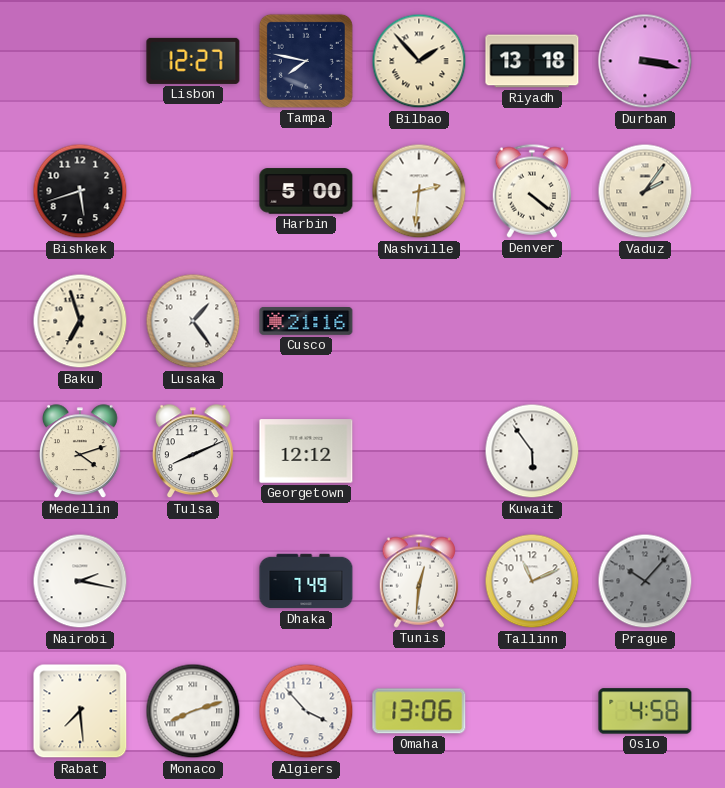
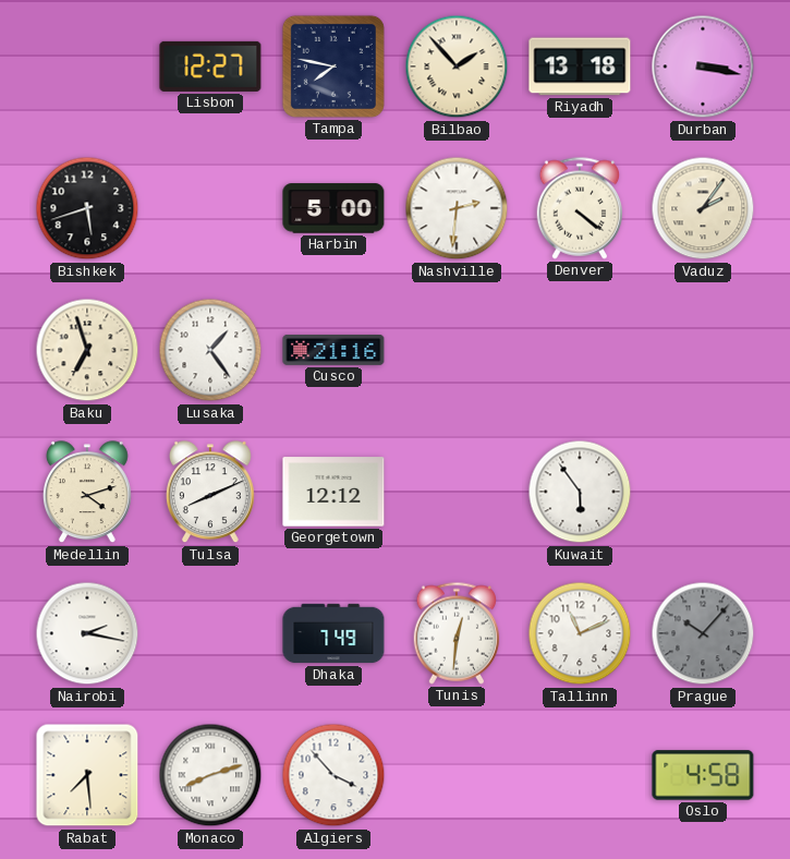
Omaha: 13:06 -> none (419, 711)
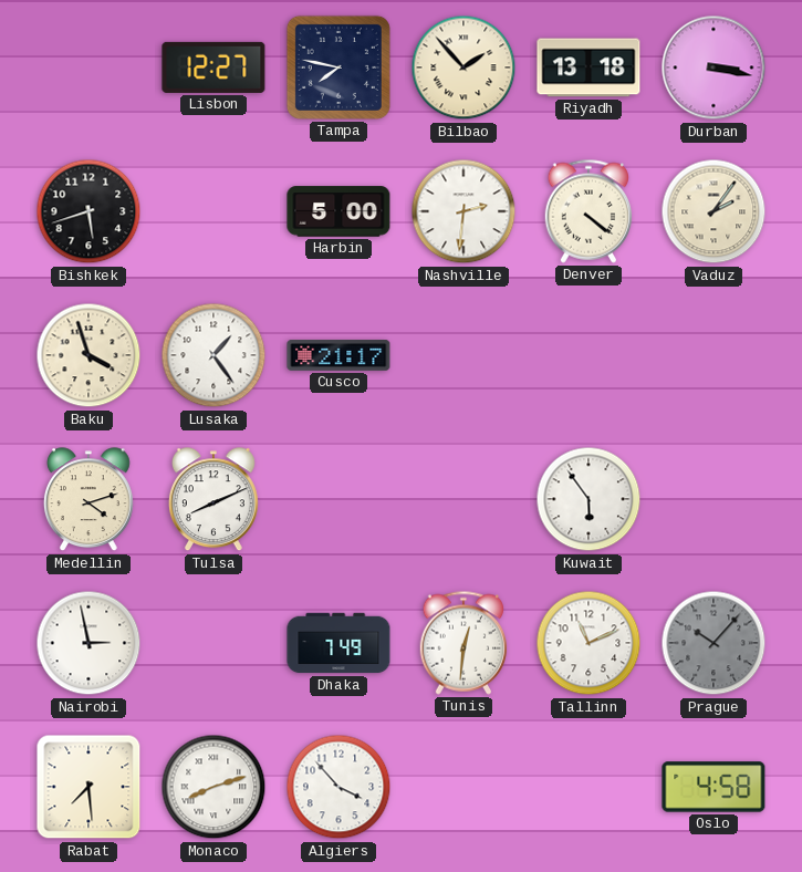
Baku: 6:57 -> 3:57 (88, 355)
Cusco: 21:16 -> 21:17 (338, 356)
Georgetown: 12:12 -> none (333, 492)
Nairobi: 2:17 -> 2:58 (88, 643)
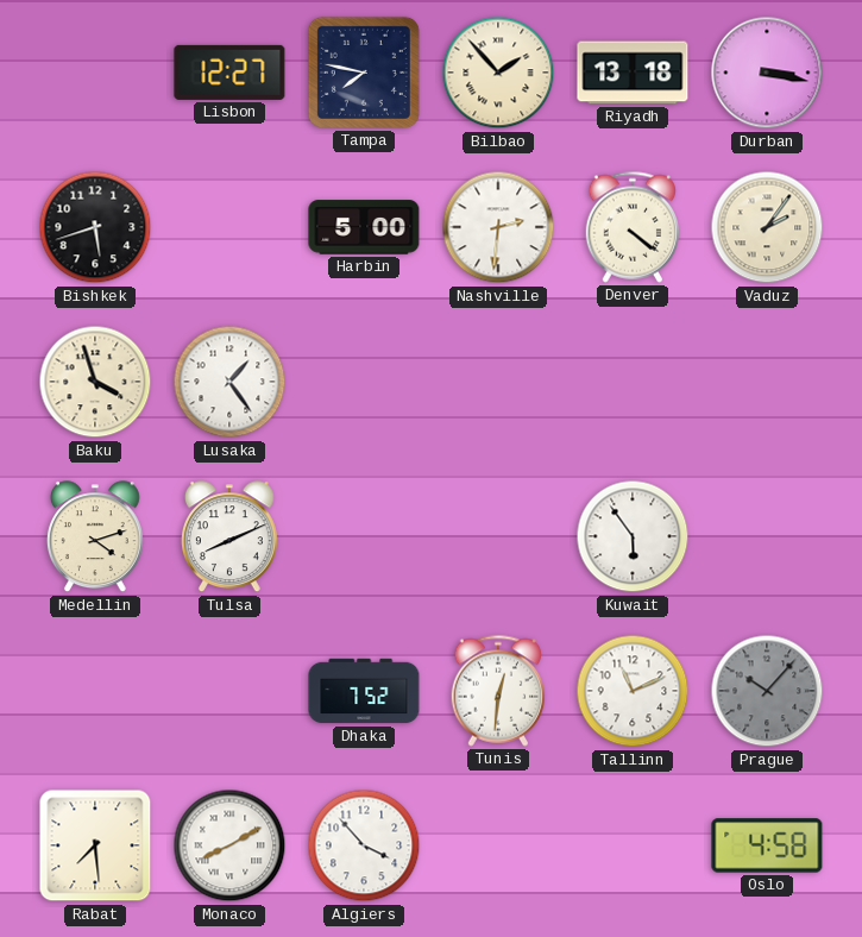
Cusco: 21:17 -> none (338, 356)
Nairobi: 2:58 -> none (88, 643)
Dhaka: 7:49 -> 7:52 (364, 691)
Monaco: 8:12 -> 8:10 (229, 845)
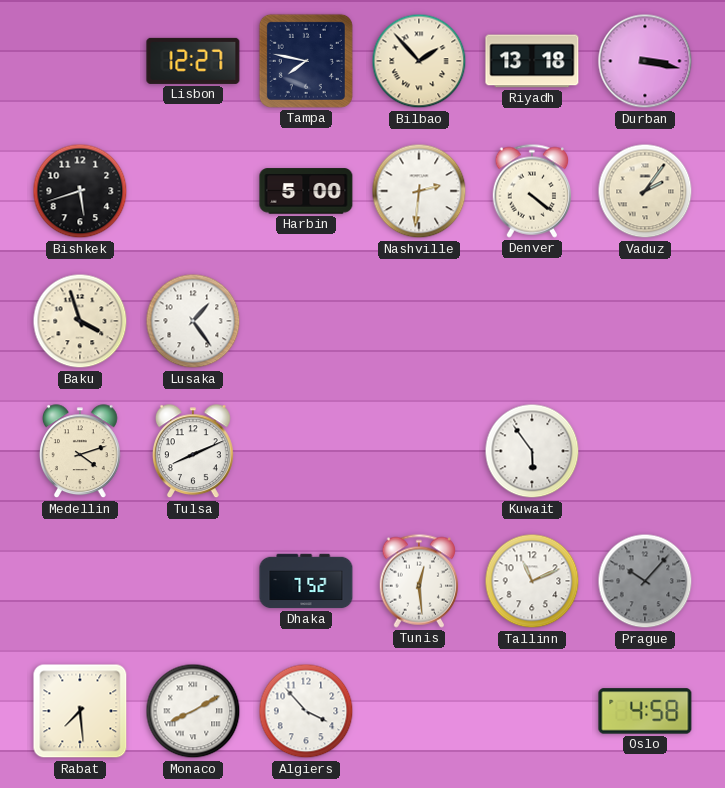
Tunis: 12:31 -> 12:29 (419, 581)
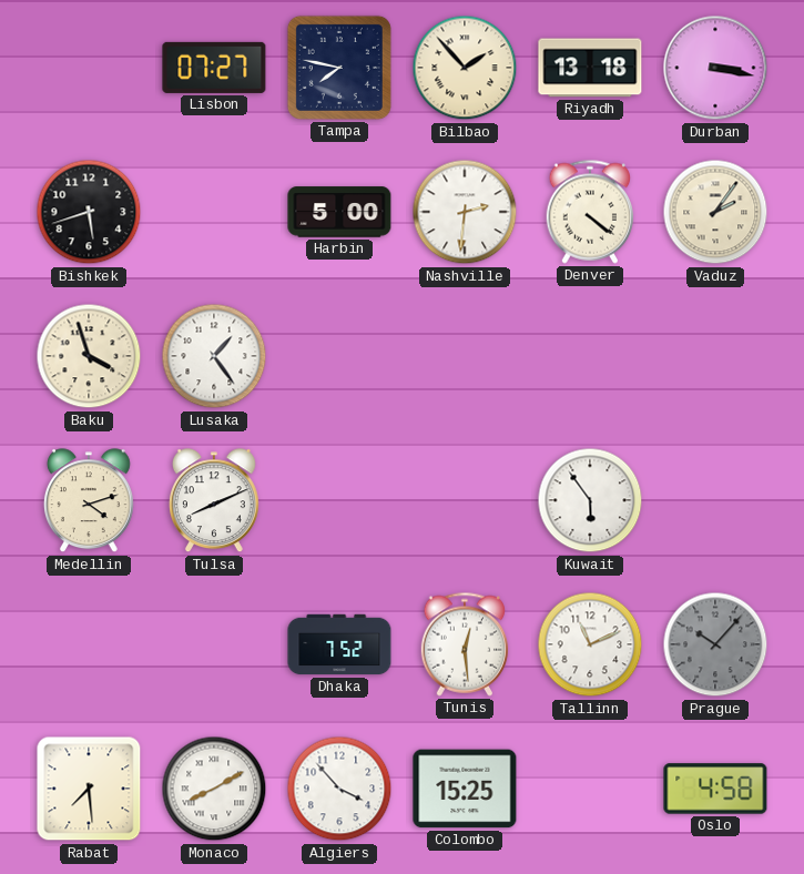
Lisbon: 12:27 -> 07:27 (214, 68)
Colombo: none -> 15:25 (465, 789)
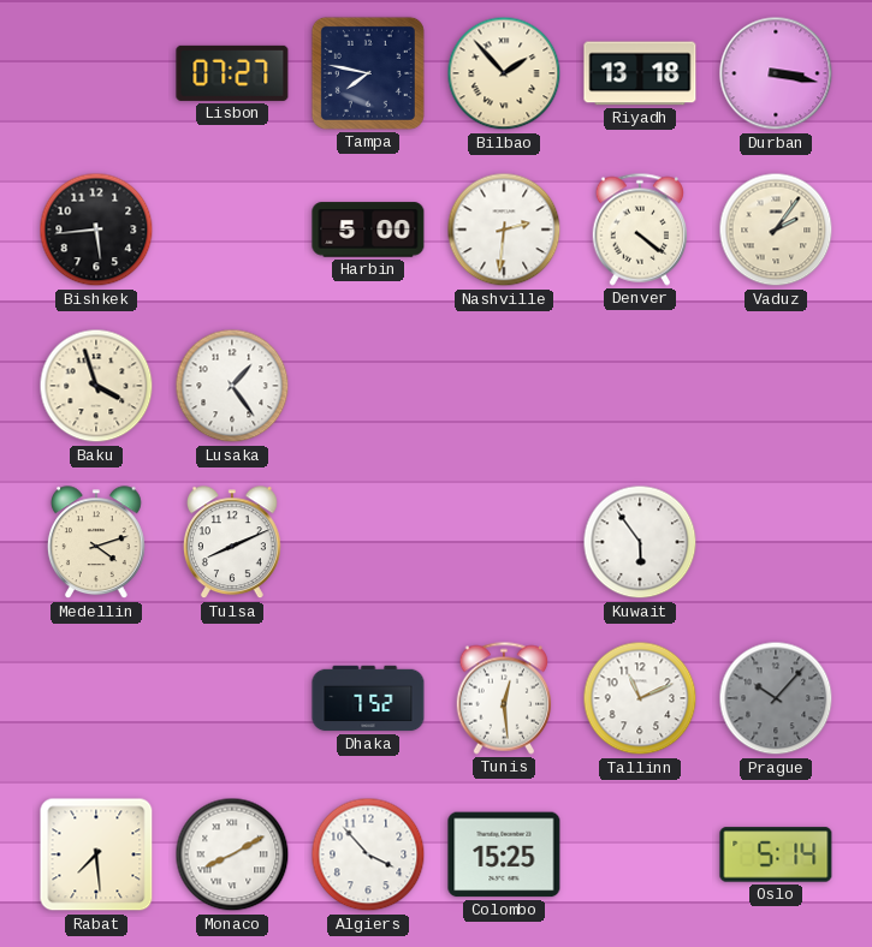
Bishkek: 5:42 -> 5:44 (96, 230)
Oslo: 4:58 -> 5:14 (776, 854)
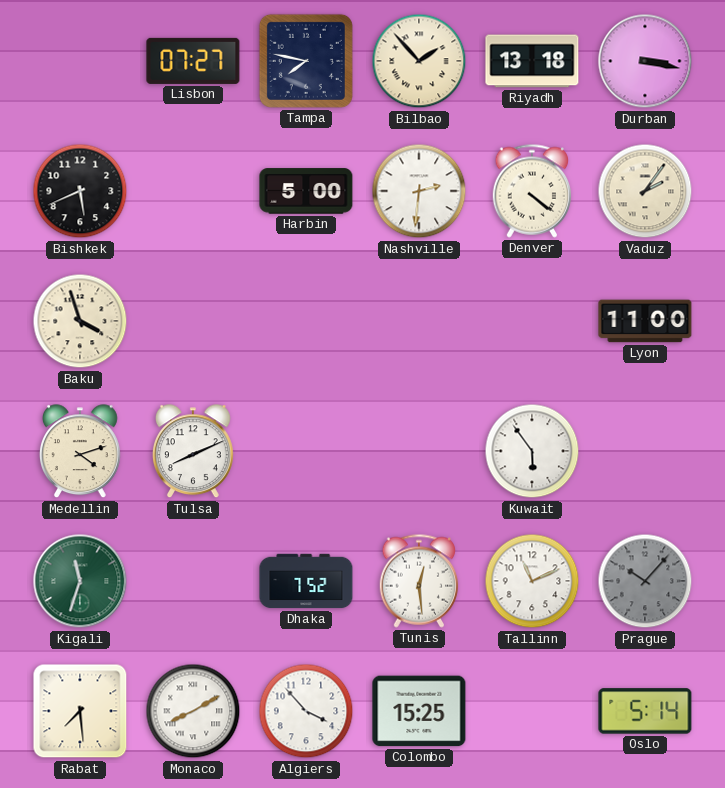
Bishkek: 5:44 -> 5:41 (80, 191)
Lusaka: 1:24 -> none (232, 386)
Lyon: none -> 11:00 (645, 321)
Kigali: none -> 11:33 (80, 581)
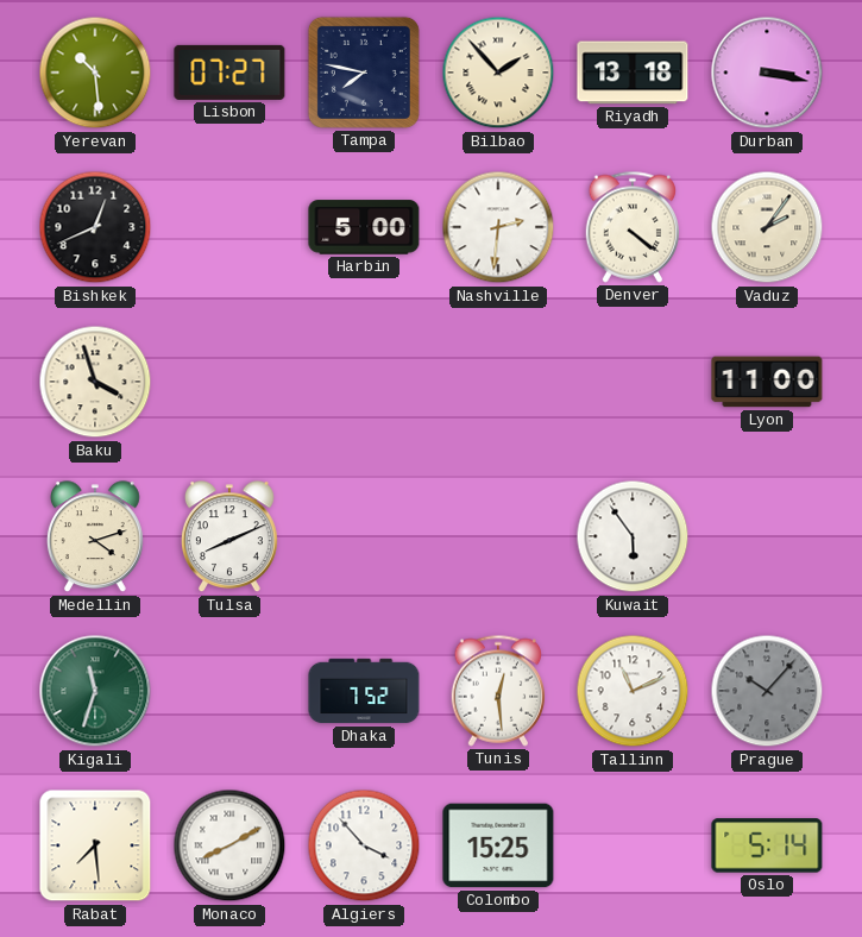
Yerevan: none -> 10:29 (95, 73)
Bishkek: 5:41 -> 12:41 (95, 227)
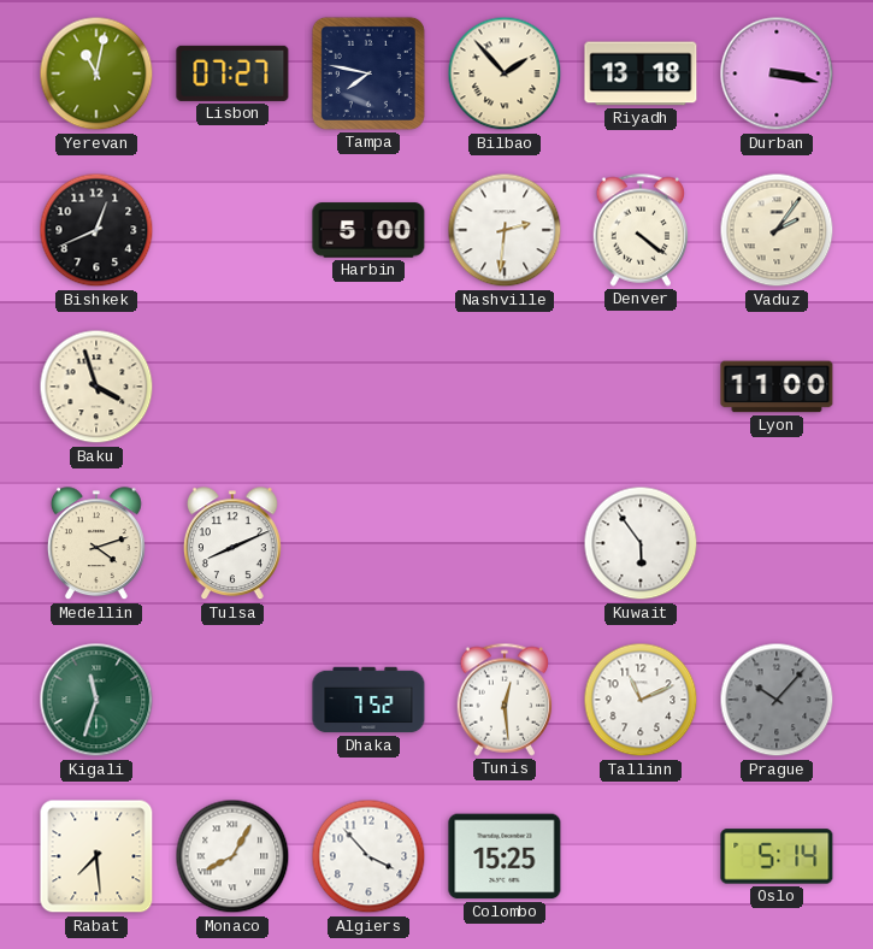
Yerevan: 10:29 -> 11:02 (96, 73)
Monaco: 8:10 -> 8:05 (232, 856)
